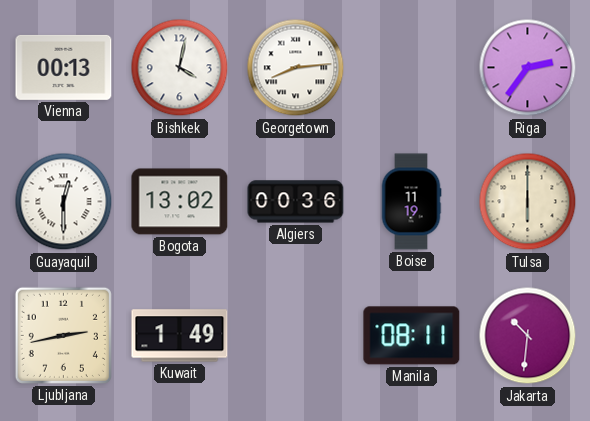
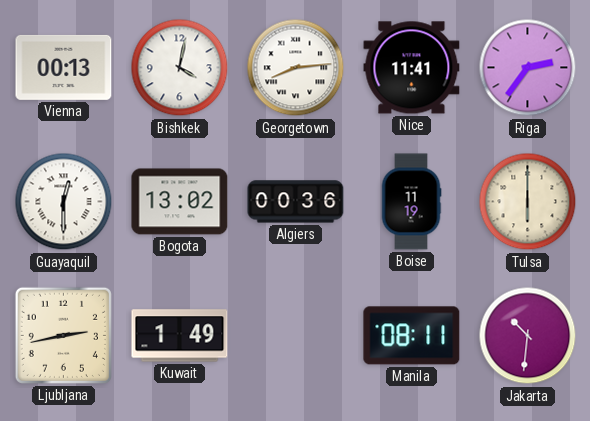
Nice: none -> 11:41 (412, 68)
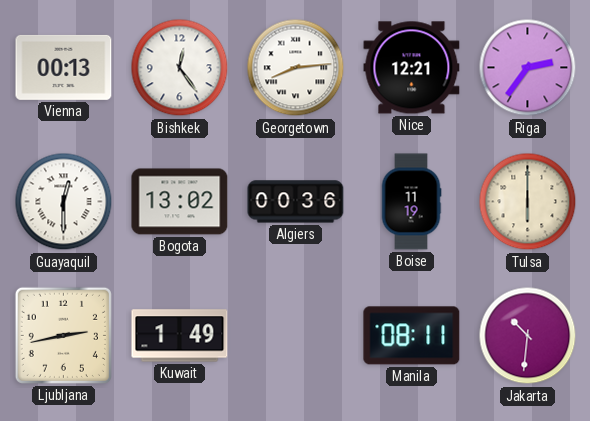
Bishkek: 4:02 -> 12:24 (180, 68)
Nice: 11:41 -> 12:21 (412, 68)
